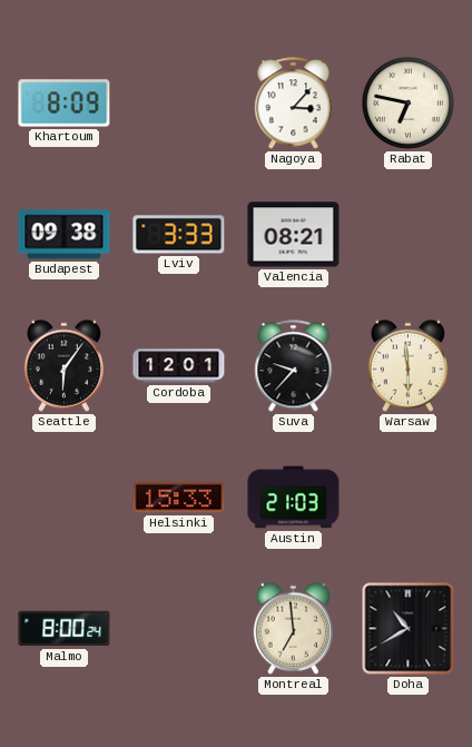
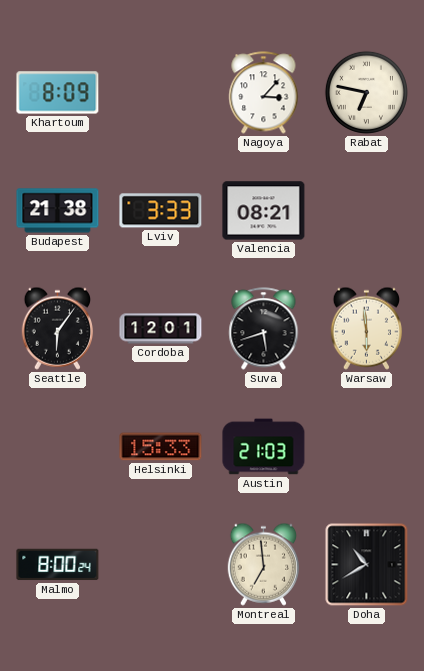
Budapest: 09:38 -> 21:38 (58, 211)
Suva: 9:37 -> 5:42 (264, 329)
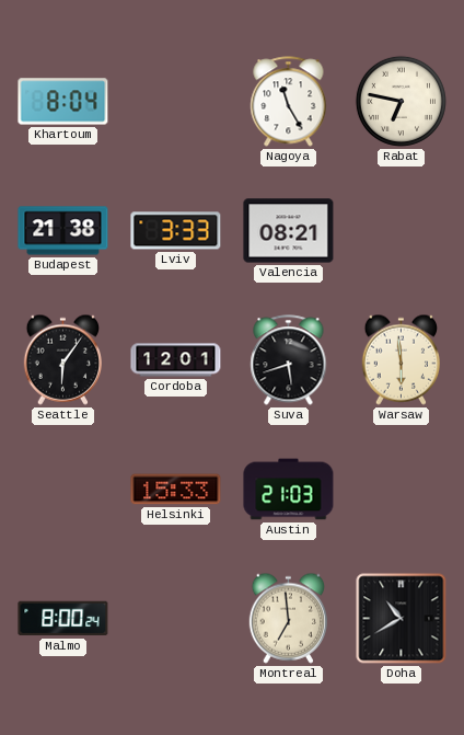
Khartoum: 8:09 -> 8:04 (63, 102)
Nagoya: 3:07 -> 11:25 (289, 102)
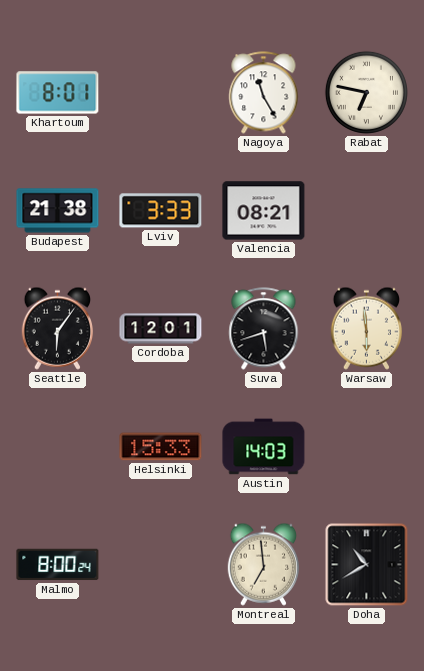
Khartoum: 8:04 -> 8:01 (58, 93)
Austin: 21:03 -> 14:03 (264, 447)
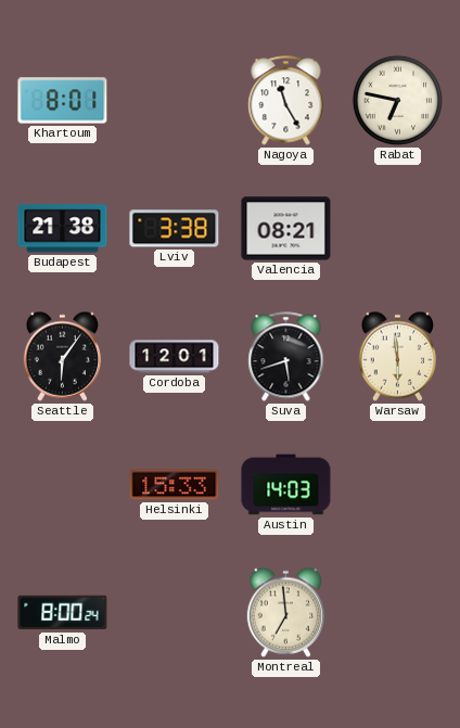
Lviv: 3:33 -> 3:38 (175, 229)
Doha: 10:40 -> none (367, 565)
